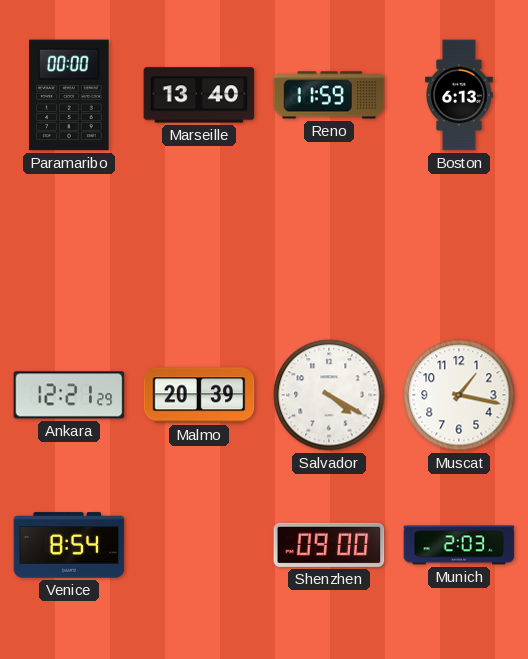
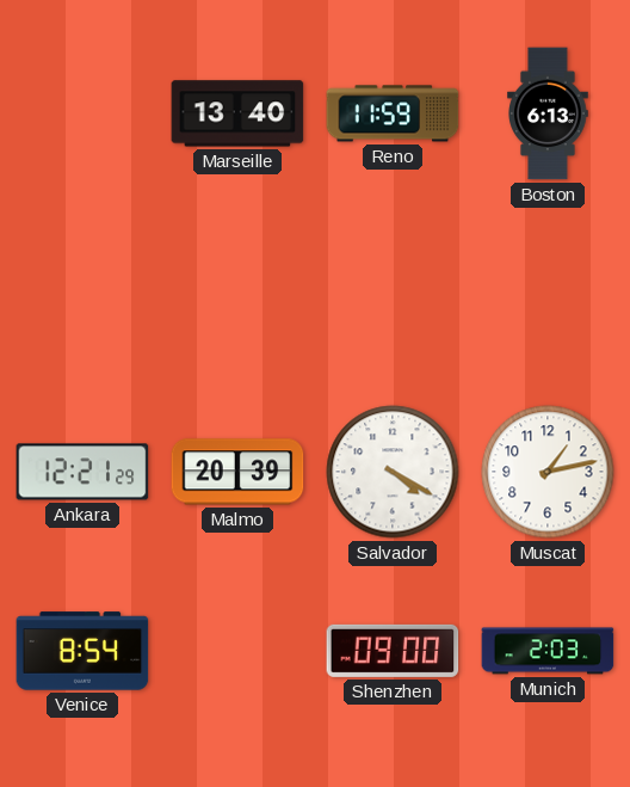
Paramaribo: 00:00 -> none (69, 95)
Muscat: 1:17 -> 1:13 (548, 472)
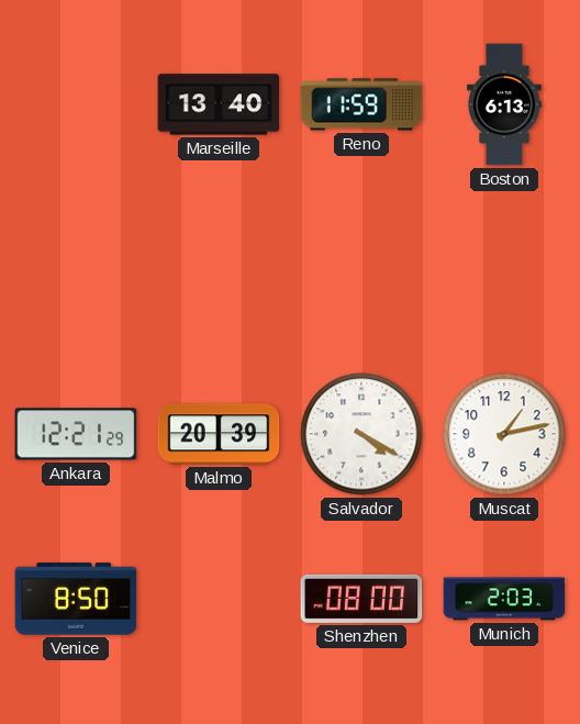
Venice: 8:54 -> 8:50 (76, 599)
Shenzhen: 09:00 -> 08:00 (361, 599)
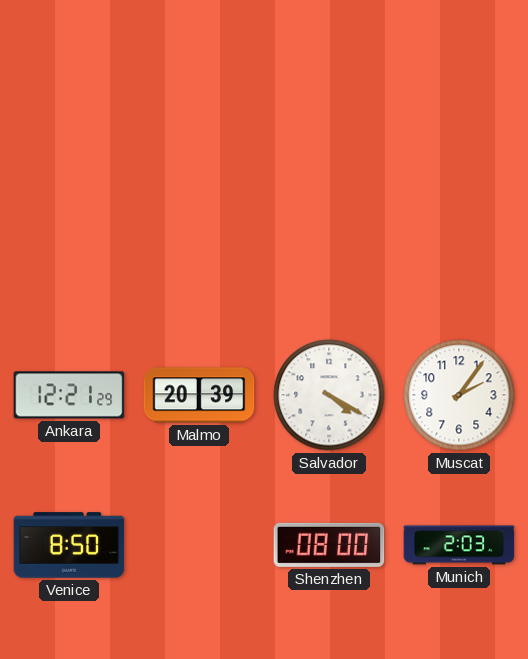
Marseille: 13:40 -> none (219, 104)
Reno: 11:59 -> none (361, 104)
Boston: 6:13 -> none (505, 104)
Muscat: 1:13 -> 2:06 (459, 395)
